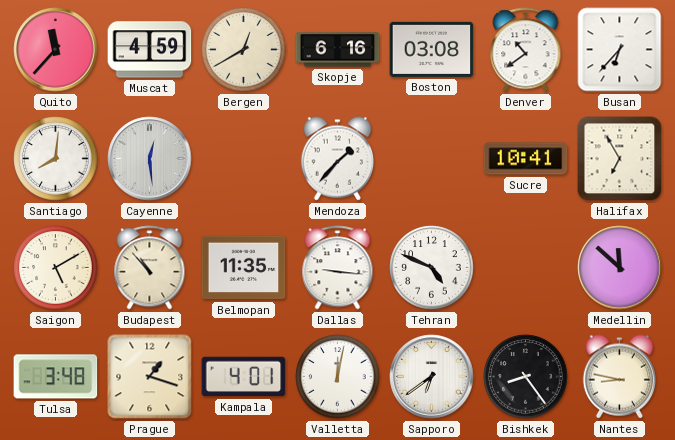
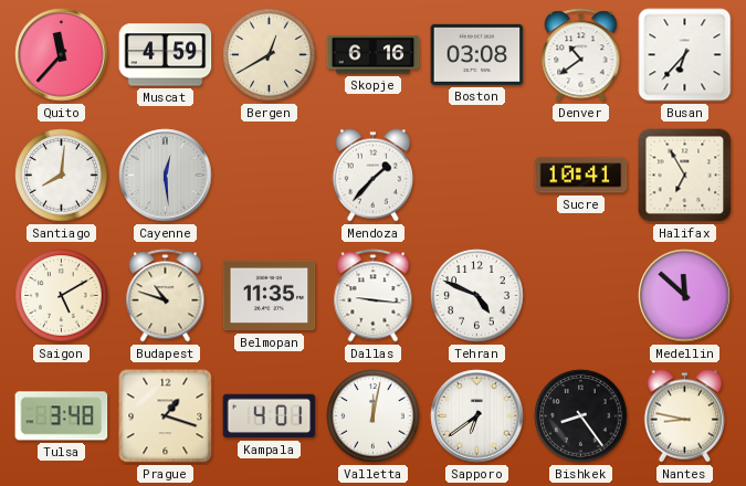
Budapest: 10:53 -> 10:48 (166, 296)
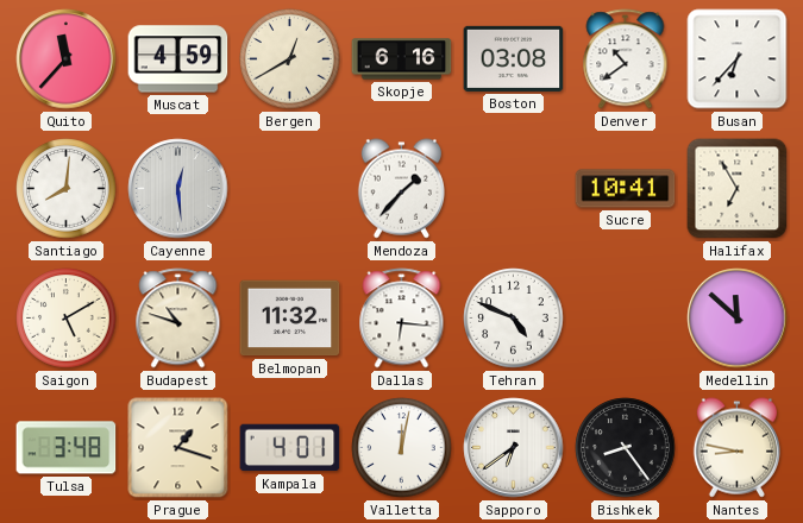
Belmopan: 11:35 -> 11:32 (290, 319)
Dallas: 9:16 -> 6:16 (402, 319)
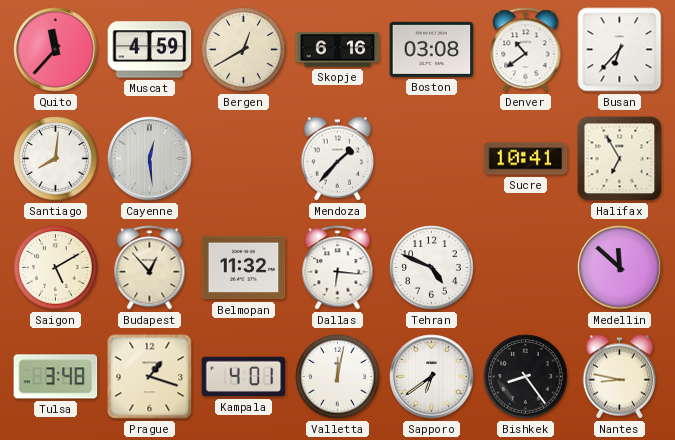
Budapest: 10:48 -> 12:53 (150, 268)
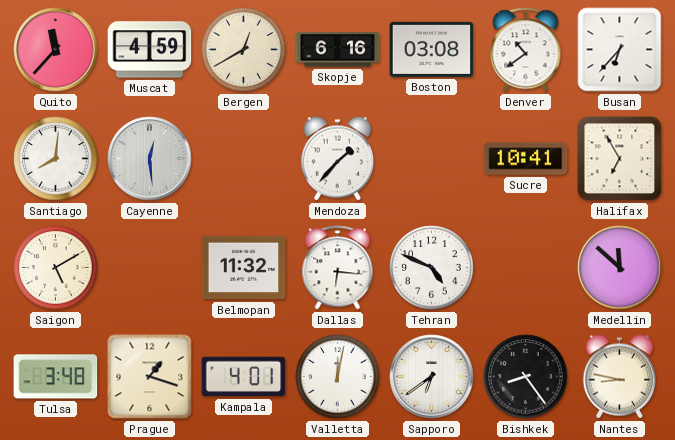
Budapest: 12:53 -> none (150, 268)
